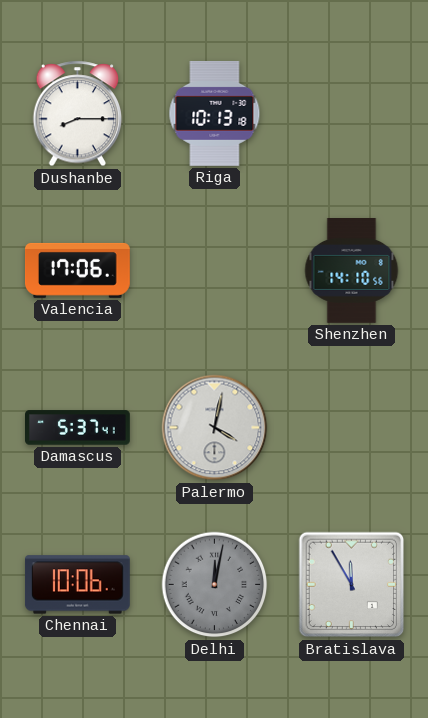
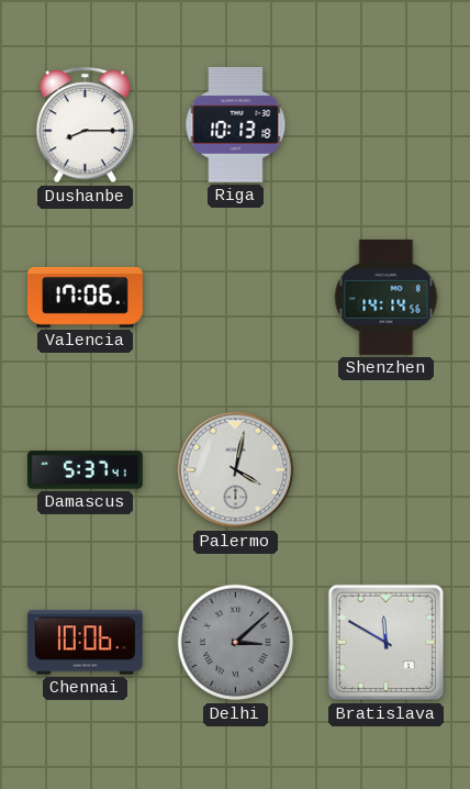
Shenzhen: 14:10 -> 14:14 (387, 298)
Delhi: 12:02 -> 3:08 (236, 643)
Bratislava: 11:55 -> 11:50 (387, 643)
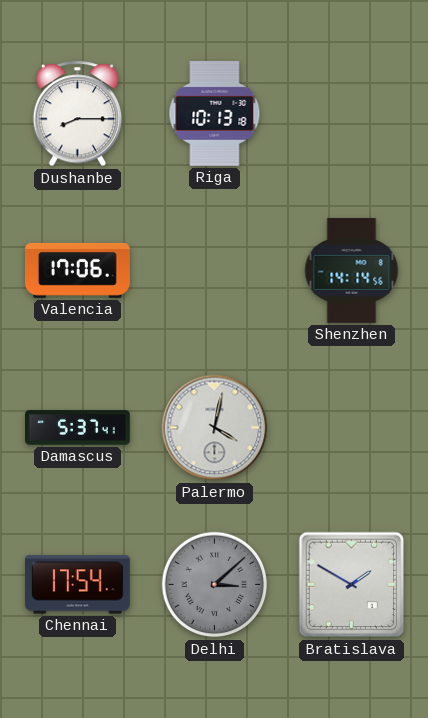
Chennai: 10:06 -> 17:54 (77, 585)
Bratislava: 11:50 -> 1:50 (352, 585)
